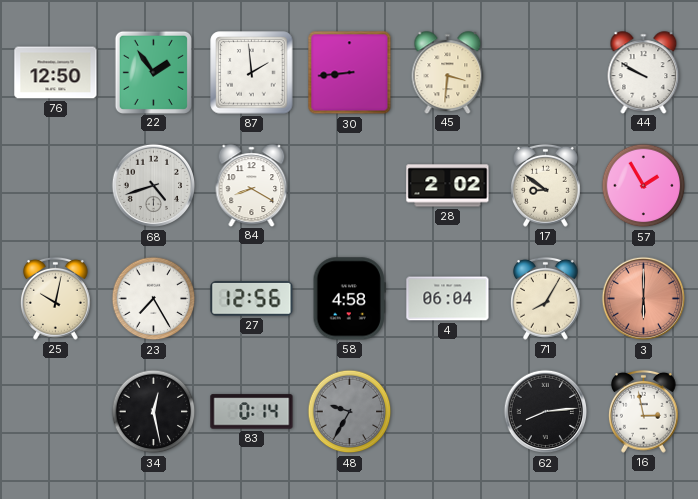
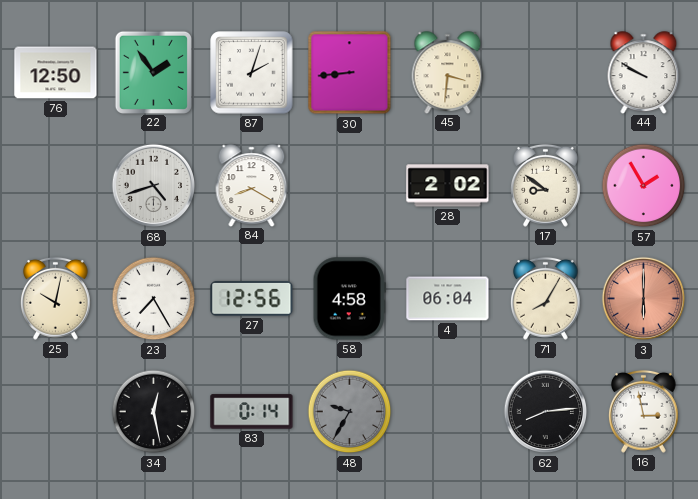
87: 1:59 -> 2:03 (252, 73)
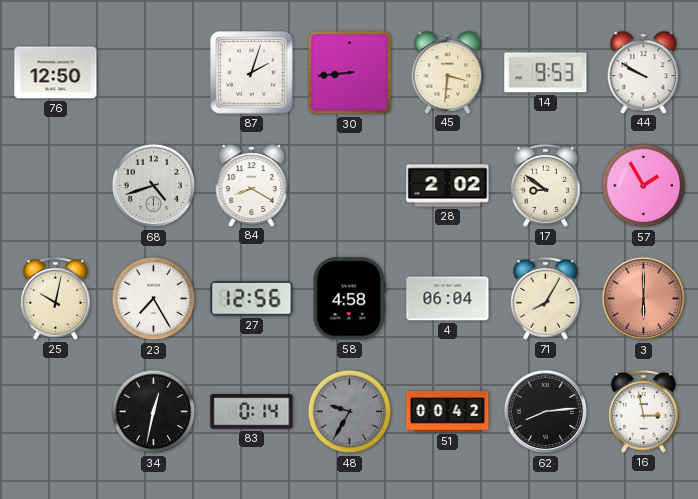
22: 1:54 -> none (153, 72)
14: none -> 9:53 (546, 73)
34: 12:28 -> 12:32 (154, 412)
51: none -> 00:42 (448, 412)
